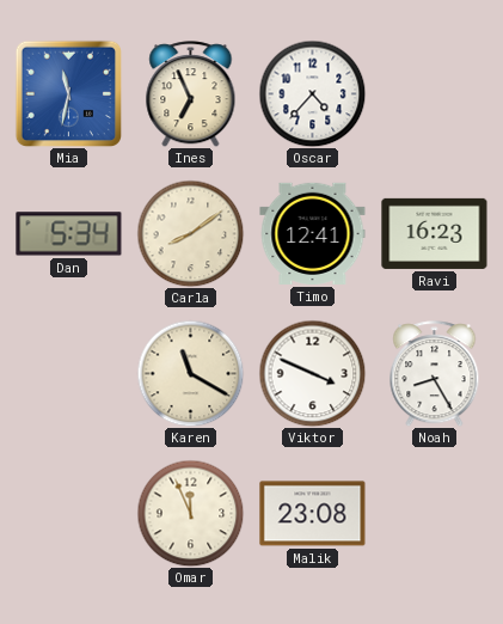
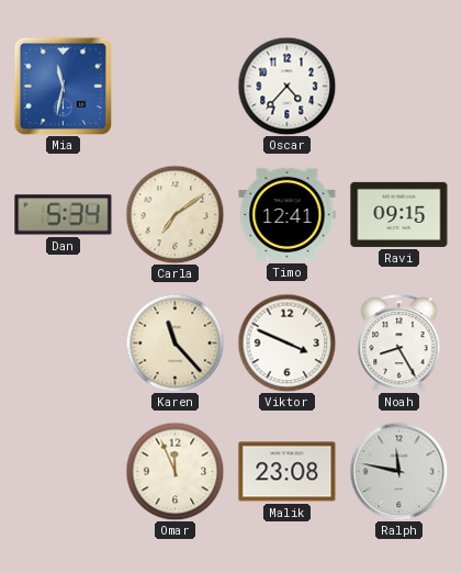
Ines: 6:56 -> none (191, 94)
Carla: 8:09 -> 7:09 (174, 214)
Ravi: 16:23 -> 09:15 (399, 214)
Karen: 11:20 -> 11:23 (174, 342)
Ralph: none -> 11:47 (398, 471)
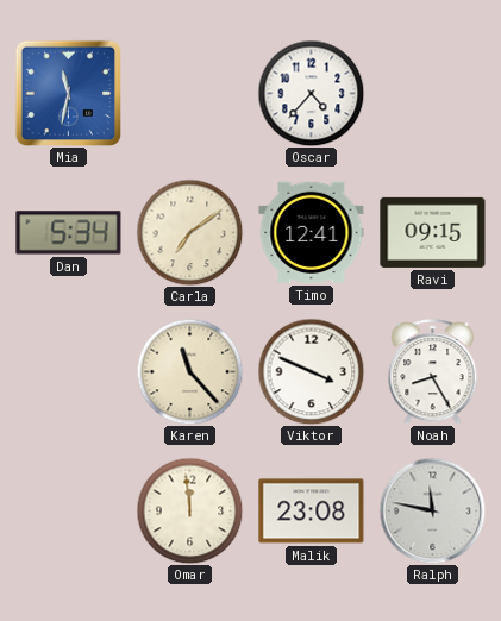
Omar: 11:56 -> 11:59 (189, 510)
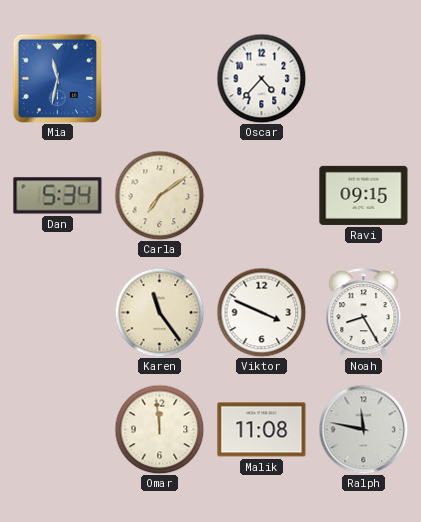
Timo: 12:41 -> none (312, 232)
Karen: 11:23 -> 11:24 (159, 312)
Malik: 23:08 -> 11:08 (262, 430)
